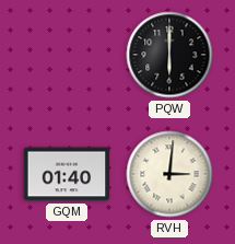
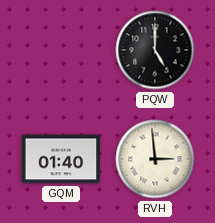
PQW: 6:00 -> 5:00 (155, 50)
RVH: 3:01 -> 2:59 (155, 159)
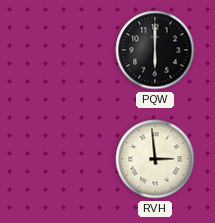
PQW: 5:00 -> 6:00 (155, 50)
GQM: 01:40 -> none (61, 159)
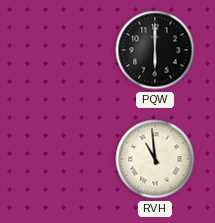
RVH: 2:59 -> 10:59 (155, 159)
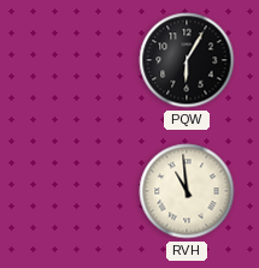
PQW: 6:00 -> 6:05 (187, 60)
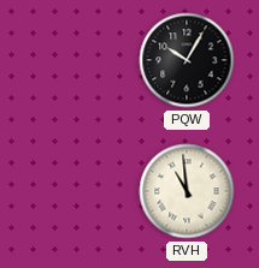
PQW: 6:05 -> 10:05 (187, 60)
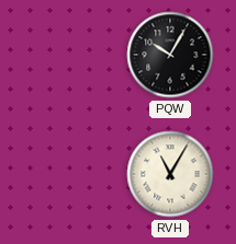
RVH: 10:59 -> 11:05 (170, 174)
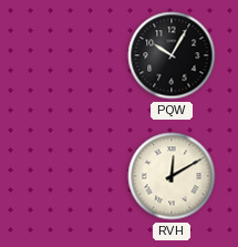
RVH: 11:05 -> 12:10 (172, 176)
